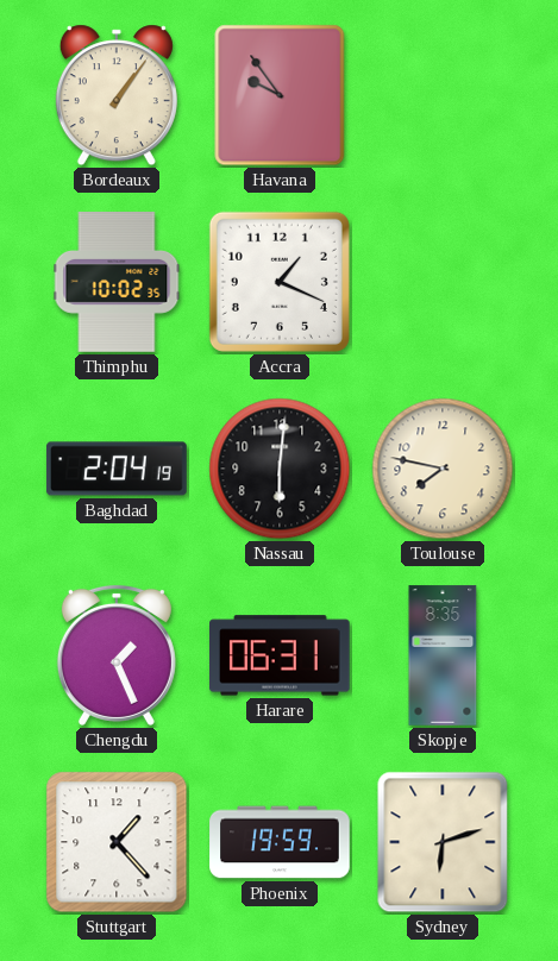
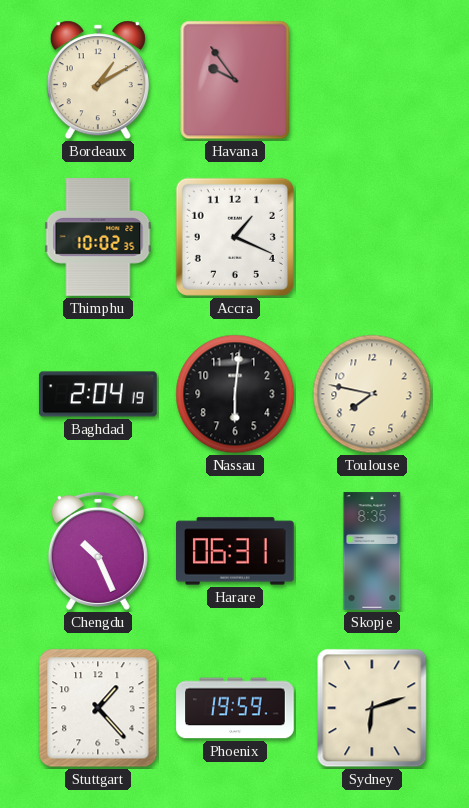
Bordeaux: 1:06 -> 1:10 (98, 80)
Chengdu: 1:26 -> 10:26 (98, 551)
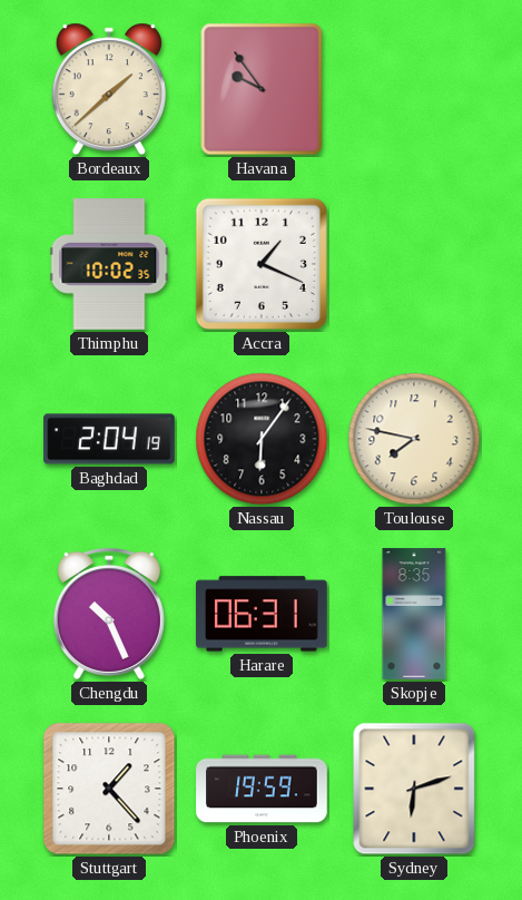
Bordeaux: 1:10 -> 1:38 (109, 89)
Nassau: 6:01 -> 6:06 (262, 439)
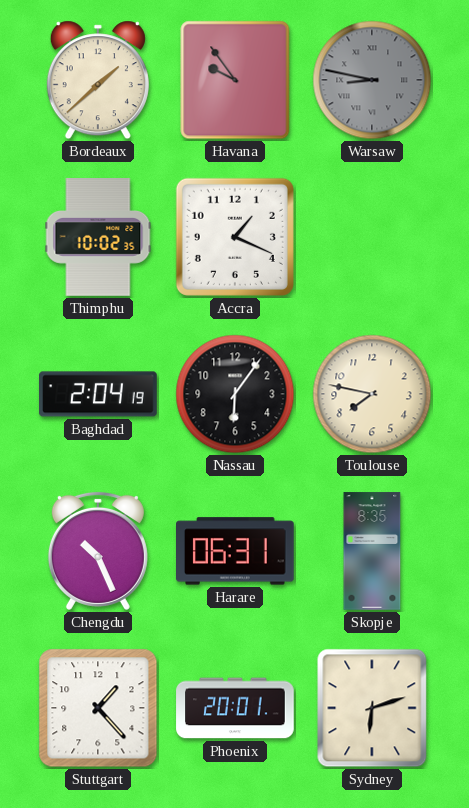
Warsaw: none -> 8:47 (372, 80)
Phoenix: 19:59 -> 20:01 (235, 708)
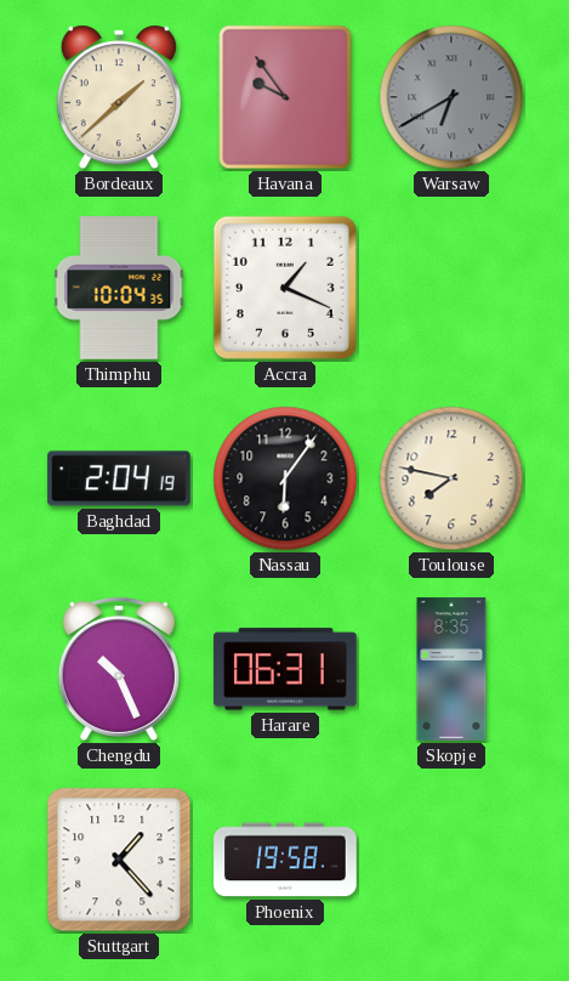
Warsaw: 8:47 -> 6:40 (451, 97)
Thimphu: 10:02 -> 10:04 (119, 288)
Phoenix: 20:01 -> 19:58 (285, 860)
Sydney: 6:12 -> none (372, 708)
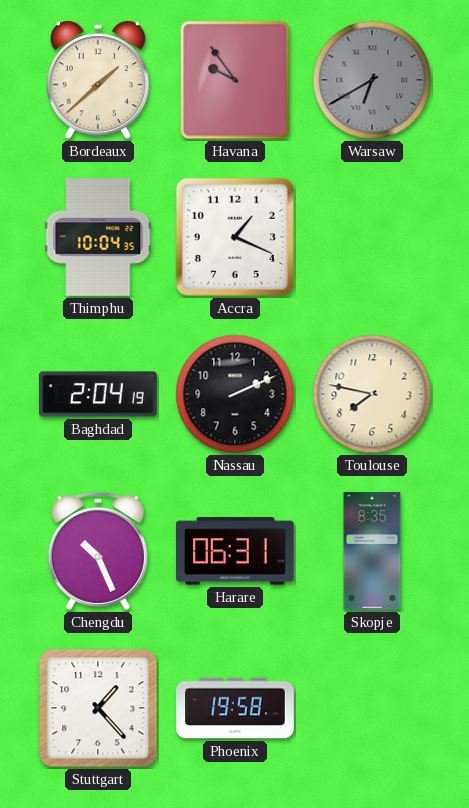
Nassau: 6:06 -> 2:11 (235, 394)
